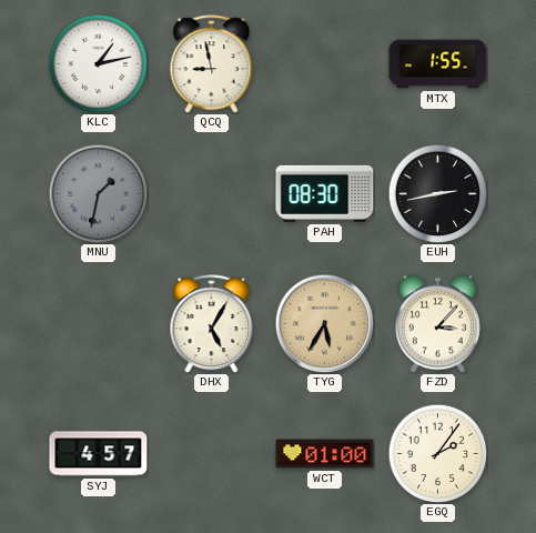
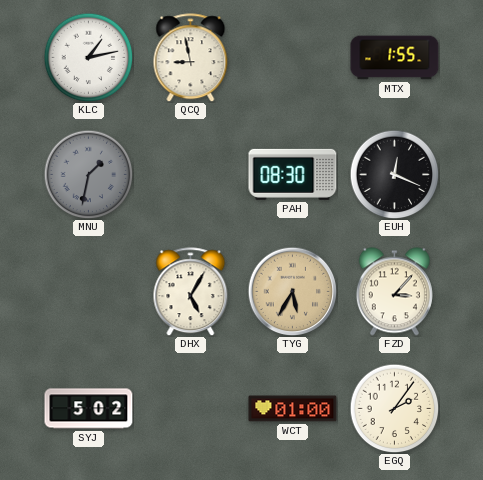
EUH: 2:43 -> 12:19 (394, 174)
SYJ: 4:57 -> 5:02 (89, 409)
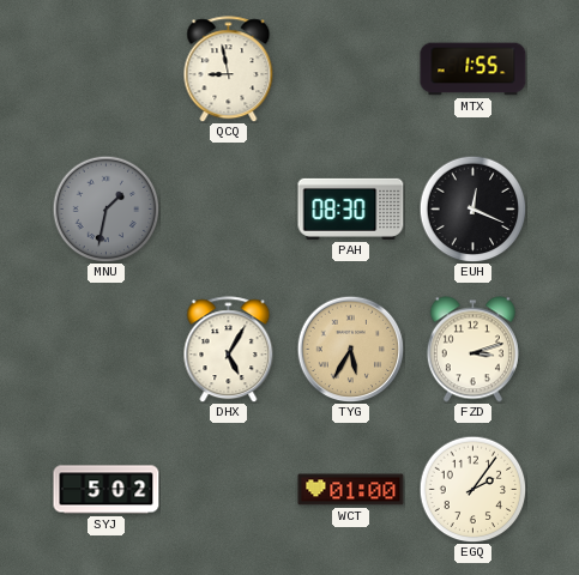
KLC: 1:13 -> none (88, 57)
FZD: 3:07 -> 3:12 (472, 350)
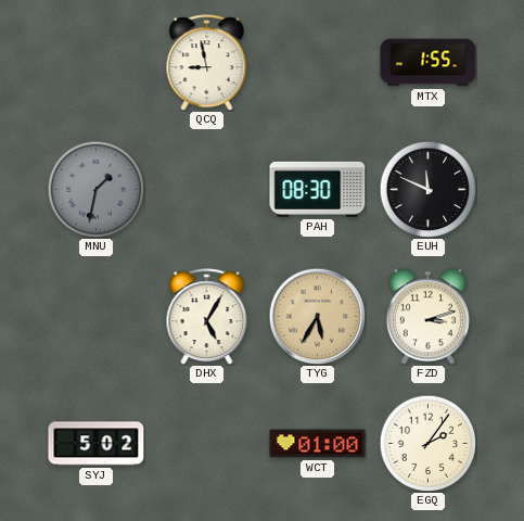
EUH: 12:19 -> 11:49 (427, 189)
